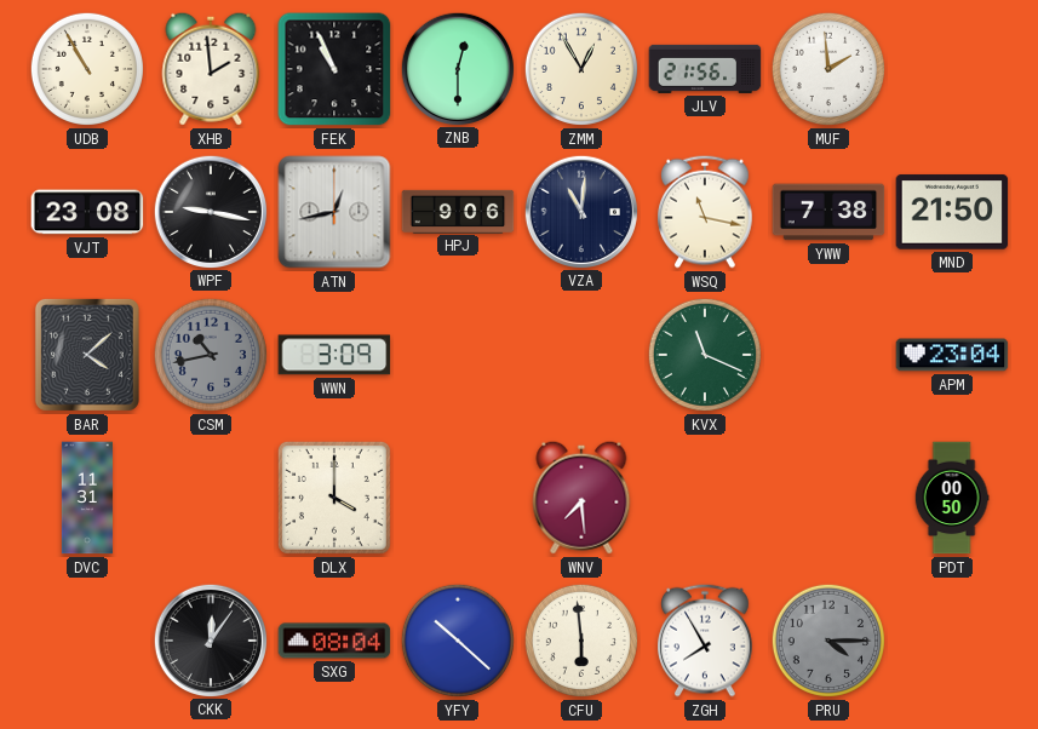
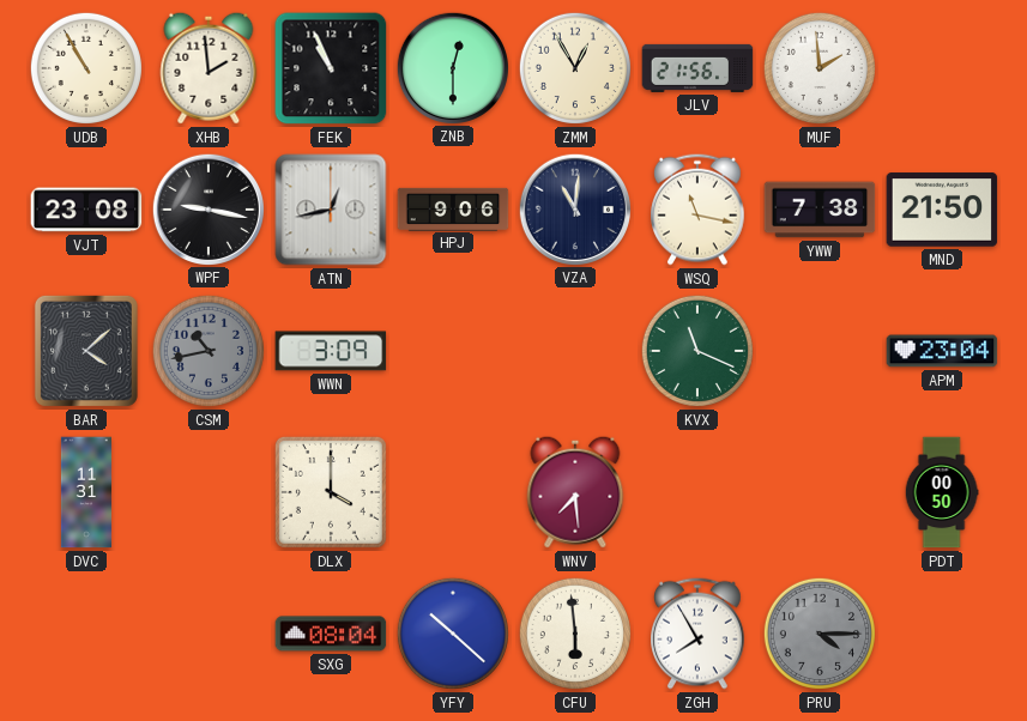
CKK: 12:06 -> none (210, 639)
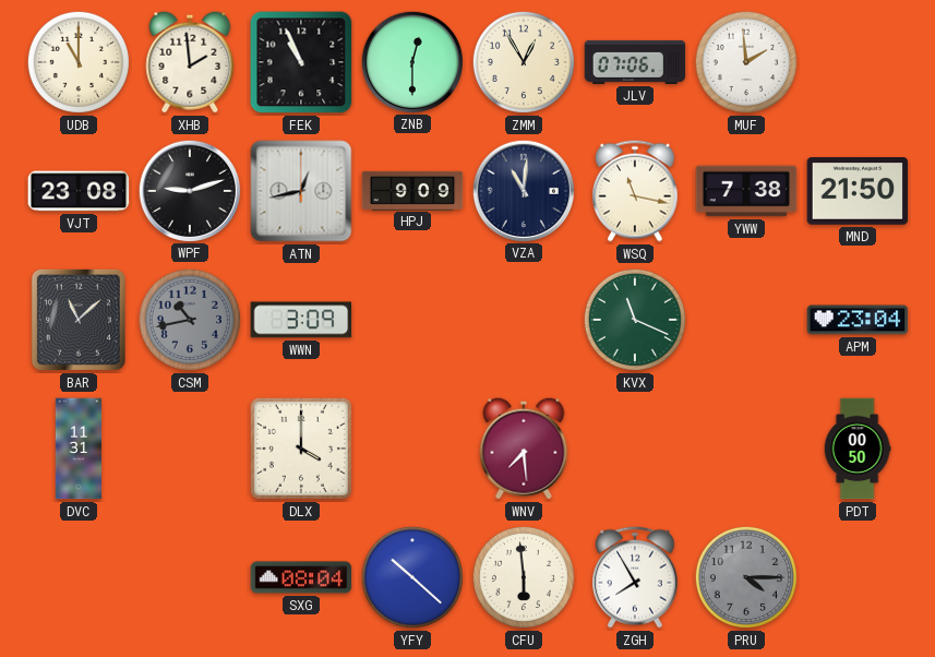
UDB: 10:55 -> 11:00 (79, 62)
JLV: 21:56 -> 07:06 (635, 62)
WPF: 9:17 -> 9:12 (189, 190)
HPJ: 9:06 -> 9:09 (412, 190)
BAR: 4:08 -> 11:08 (79, 320)
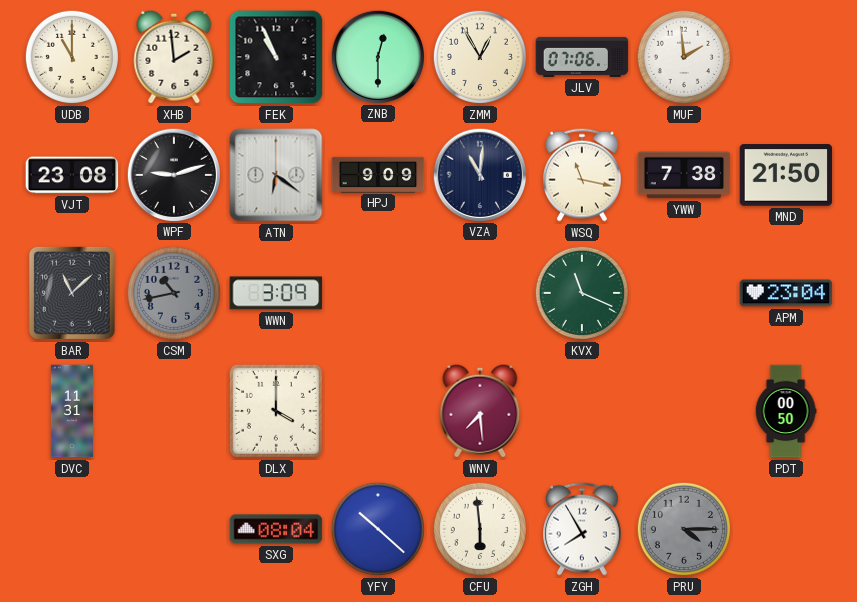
ATN: 12:43 -> 6:21 (276, 175)
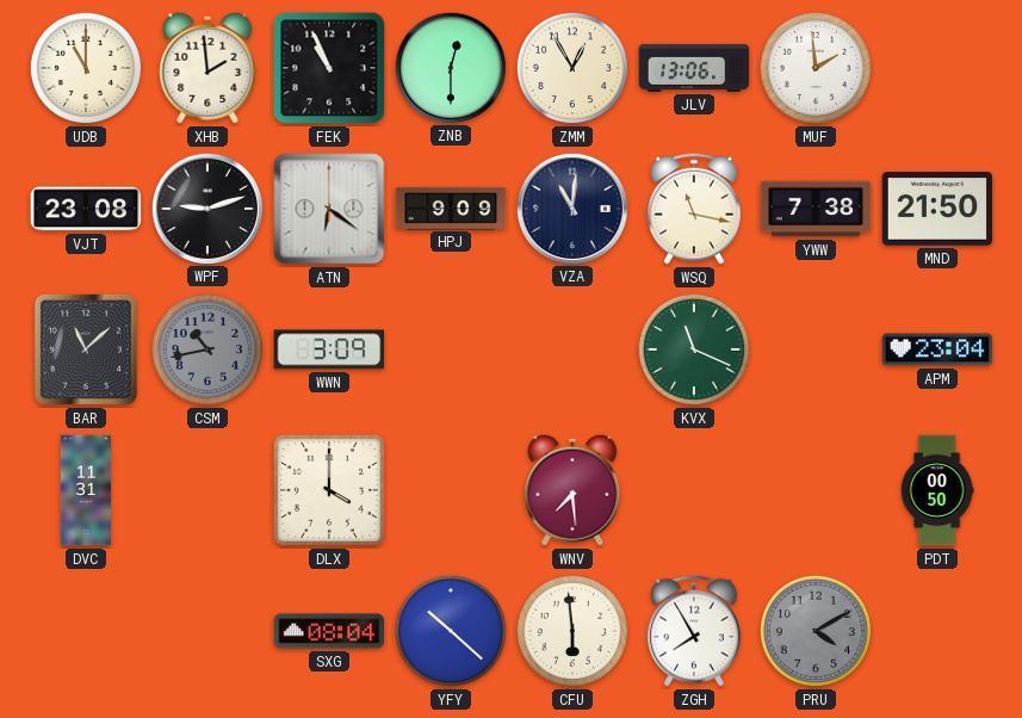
JLV: 07:06 -> 13:06 (694, 68)
PRU: 4:15 -> 4:10 (816, 631)
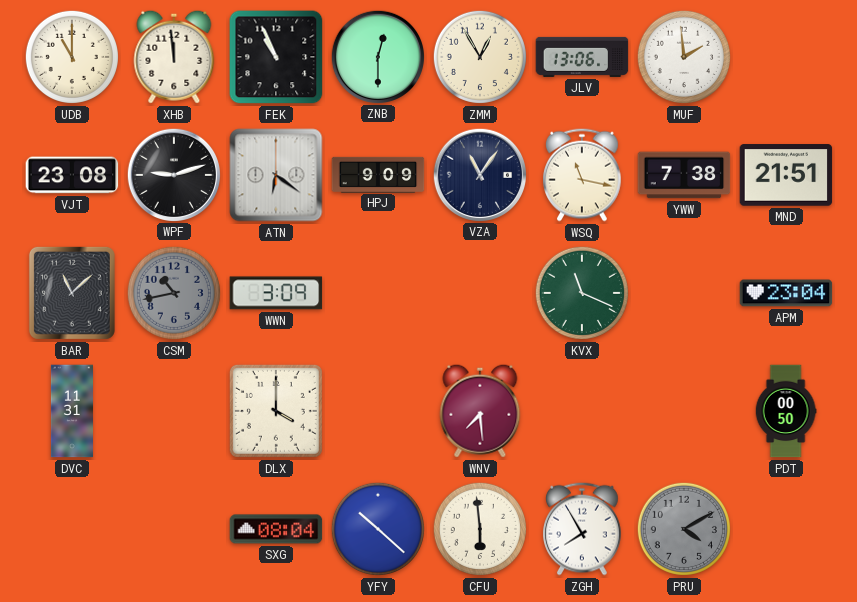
XHB: 1:59 -> 11:59 (174, 57)
VZA: 11:01 -> 11:06 (479, 174)
MND: 21:50 -> 21:51 (786, 175)
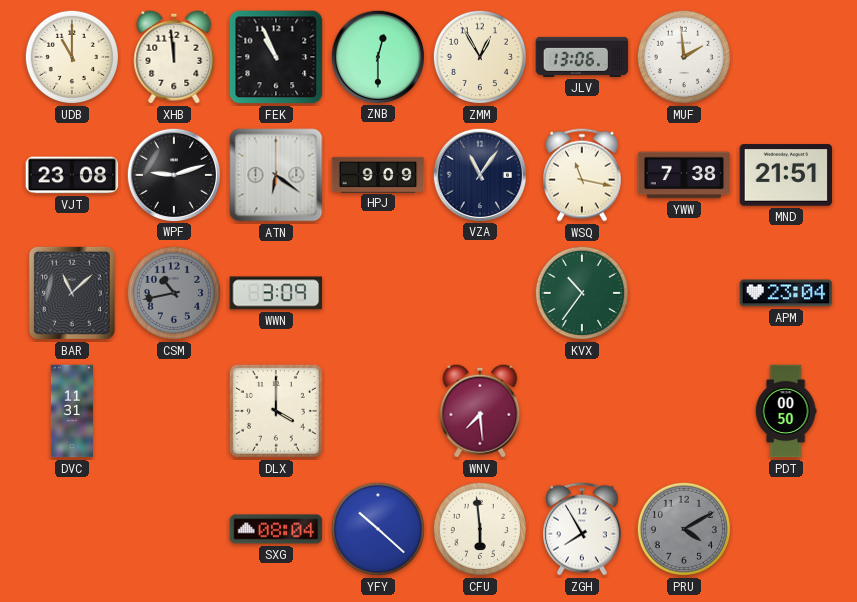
KVX: 11:19 -> 10:36 (582, 293)
